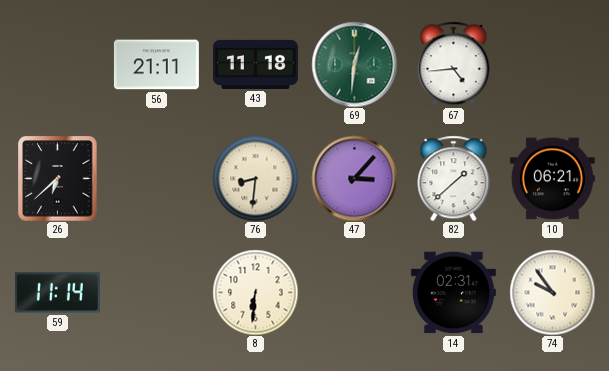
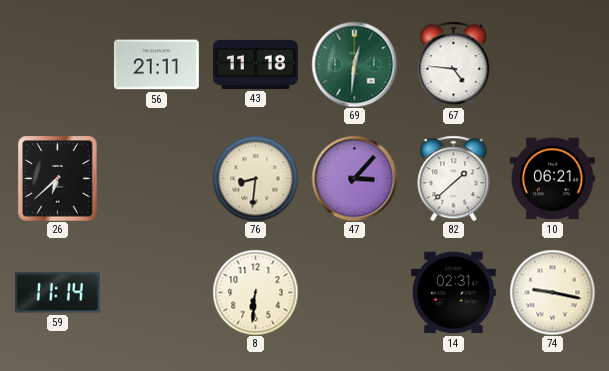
67: 4:44 -> 4:46 (454, 64)
74: 9:54 -> 9:17 (552, 292)
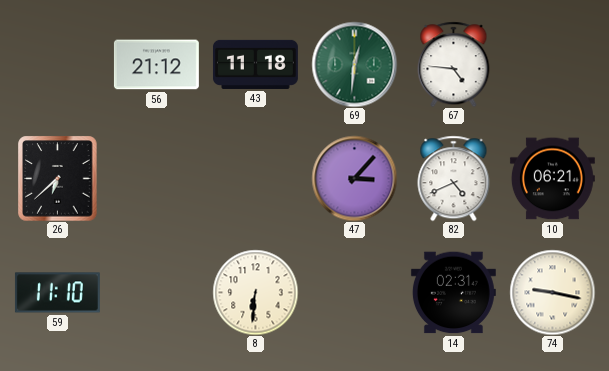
56: 21:11 -> 21:12 (156, 65)
76: 8:31 -> none (255, 178)
82: 1:38 -> 4:41 (454, 178)
59: 11:14 -> 11:10 (57, 293)
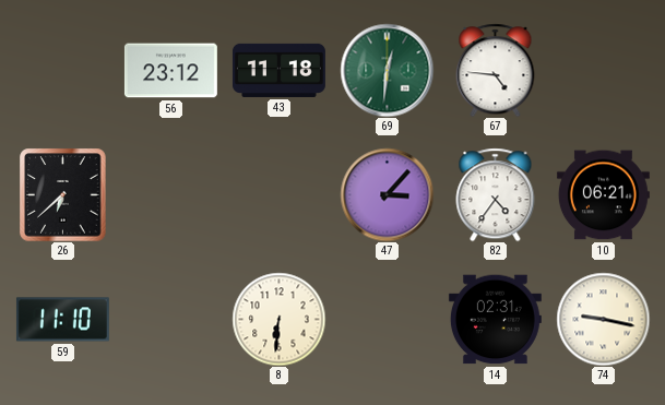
56: 21:12 -> 23:12 (170, 71)
82: 4:41 -> 4:36 (496, 194)
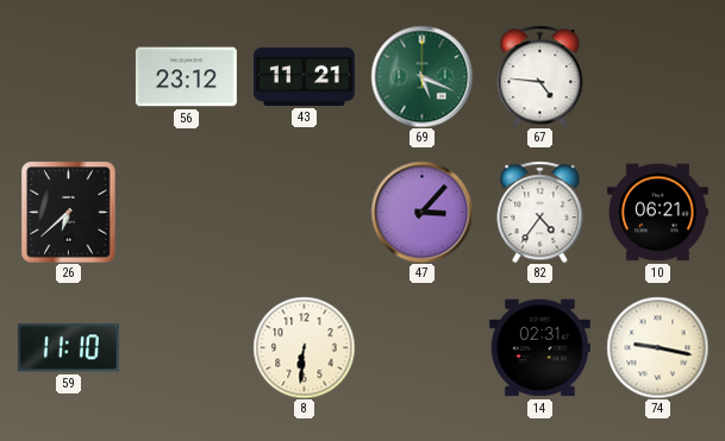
43: 11:18 -> 11:21 (304, 76)
69: 12:31 -> 5:19 (421, 76)
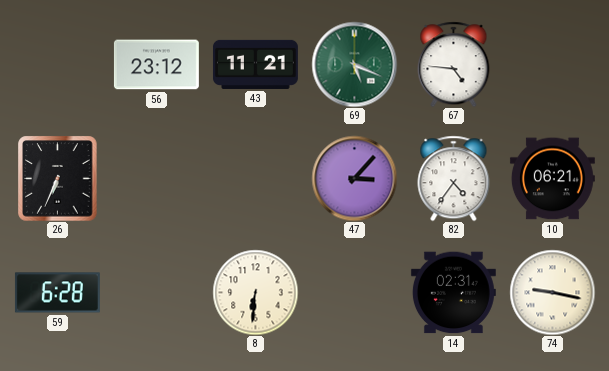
26: 6:38 -> 6:34 (58, 178)
59: 11:10 -> 6:28 (57, 293)
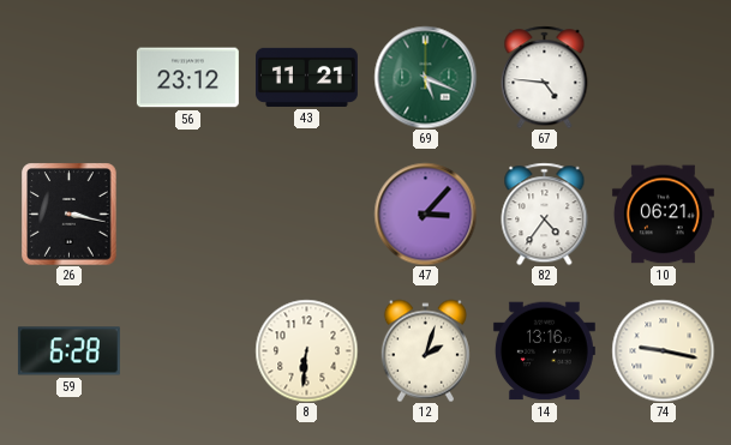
26: 6:34 -> 3:17 (70, 214)
12: none -> 2:03 (425, 350)
14: 02:31 -> 13:16 (544, 351)
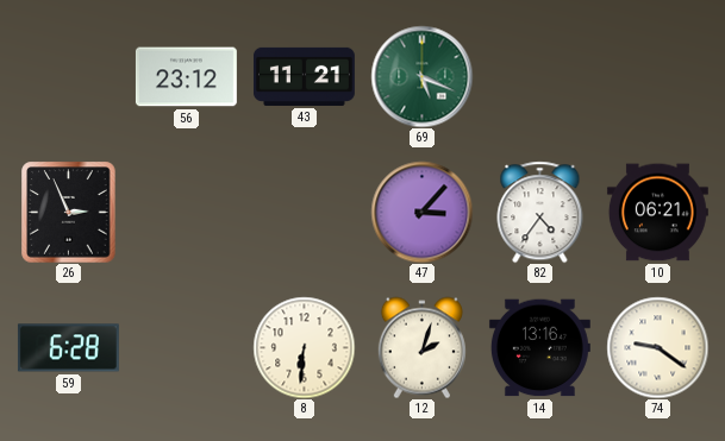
67: 4:46 -> none (545, 77)
26: 3:17 -> 2:56 (69, 212)
74: 9:17 -> 9:21 (657, 347)
